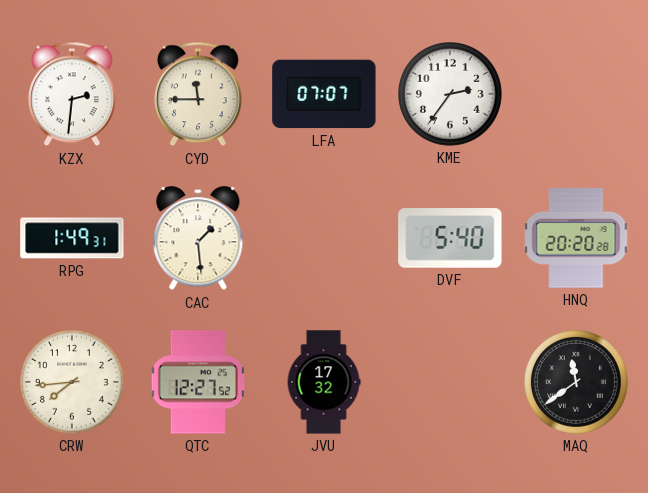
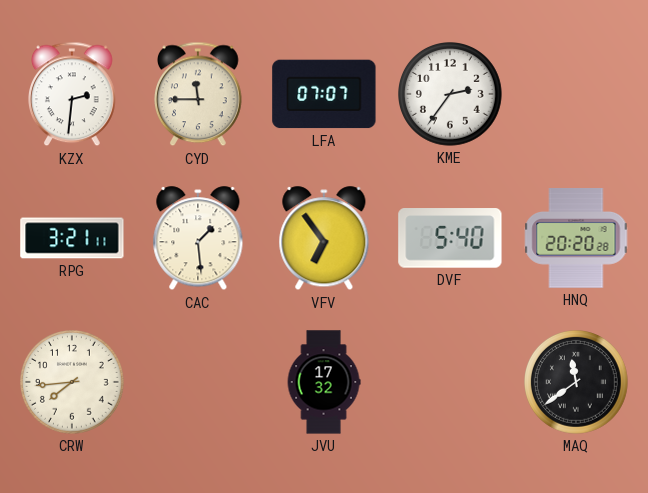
RPG: 1:49 -> 3:21 (72, 238)
VFV: none -> 6:54 (324, 239)
QTC: 12:27 -> none (198, 382)
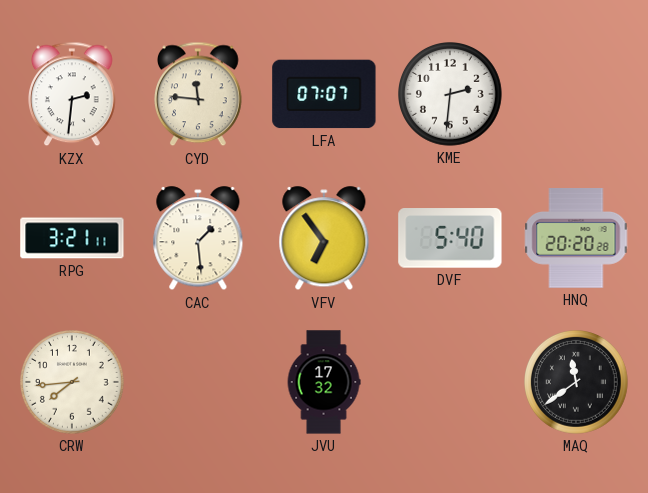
CYD: 11:45 -> 11:46 (199, 94)
KME: 2:36 -> 2:31 (451, 95)
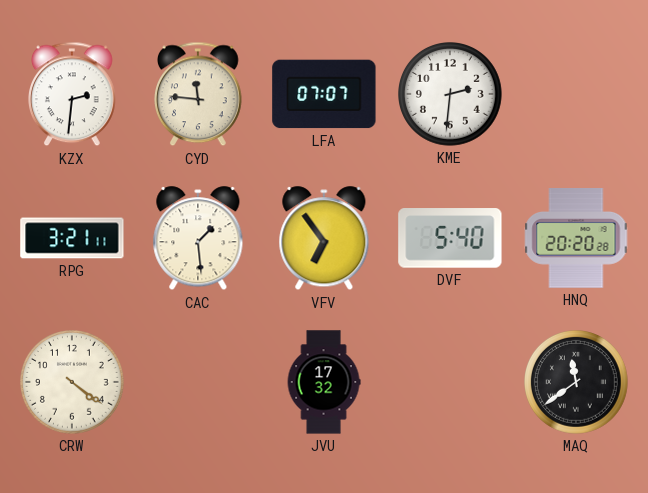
CRW: 7:44 -> 4:21 (73, 383)
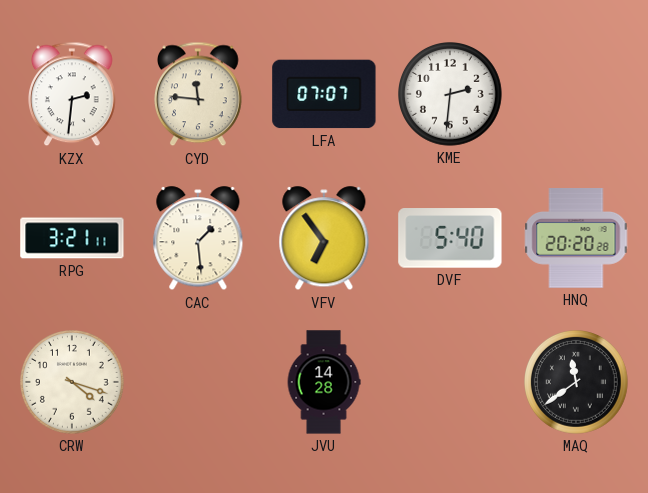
CRW: 4:21 -> 4:18 (73, 383)
JVU: 17:32 -> 14:28 (324, 382)
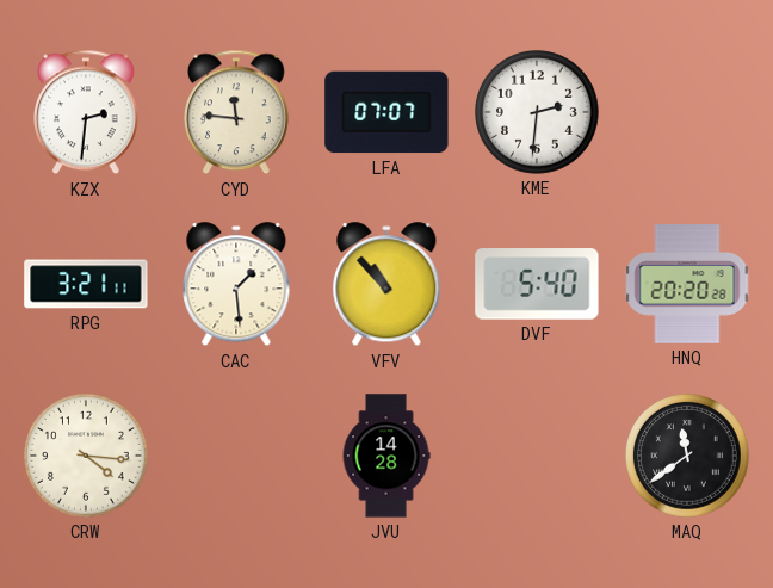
VFV: 6:54 -> 10:53 (386, 285)
CRW: 4:18 -> 4:16 (87, 457)
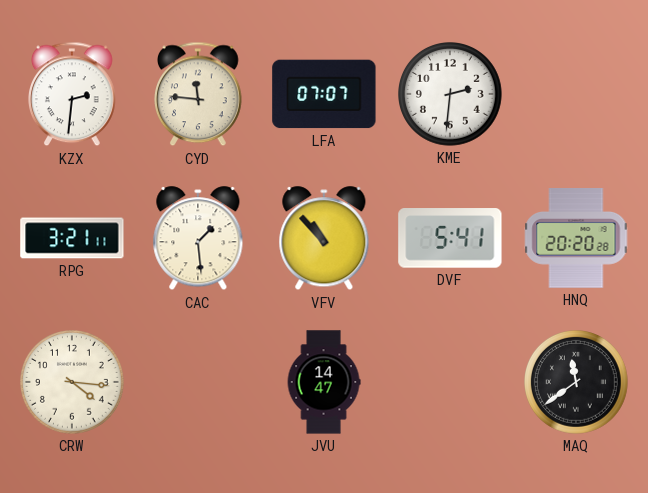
DVF: 5:40 -> 5:41 (450, 238)
JVU: 14:28 -> 14:47 (324, 382)
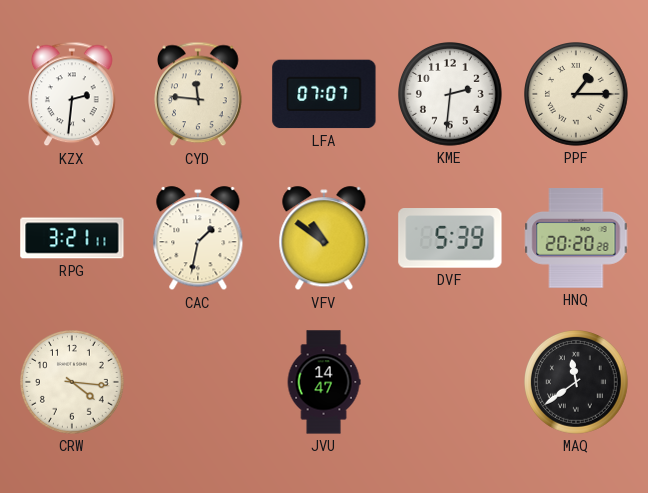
PPF: none -> 1:15 (577, 95)
CAC: 1:29 -> 1:32 (198, 239)
VFV: 10:53 -> 10:51 (324, 239)
DVF: 5:41 -> 5:39 (450, 238)
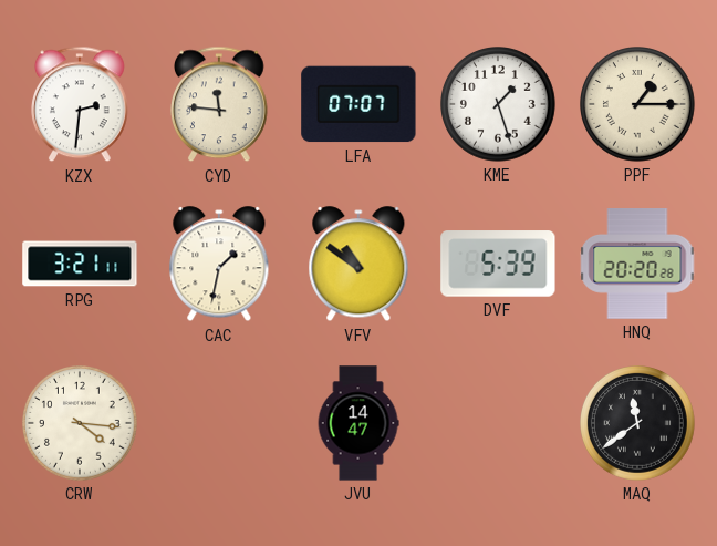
KME: 2:31 -> 1:27 (499, 105)
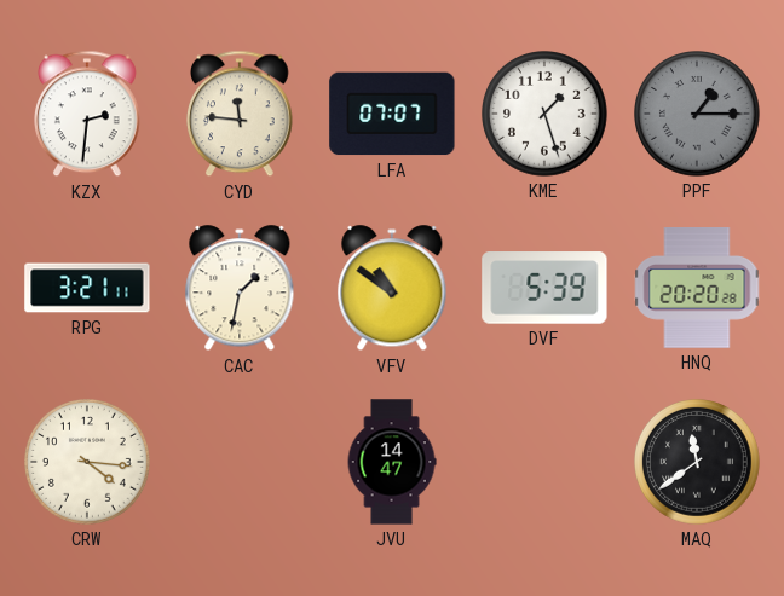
PPF dial: cream -> grey (698, 115)
